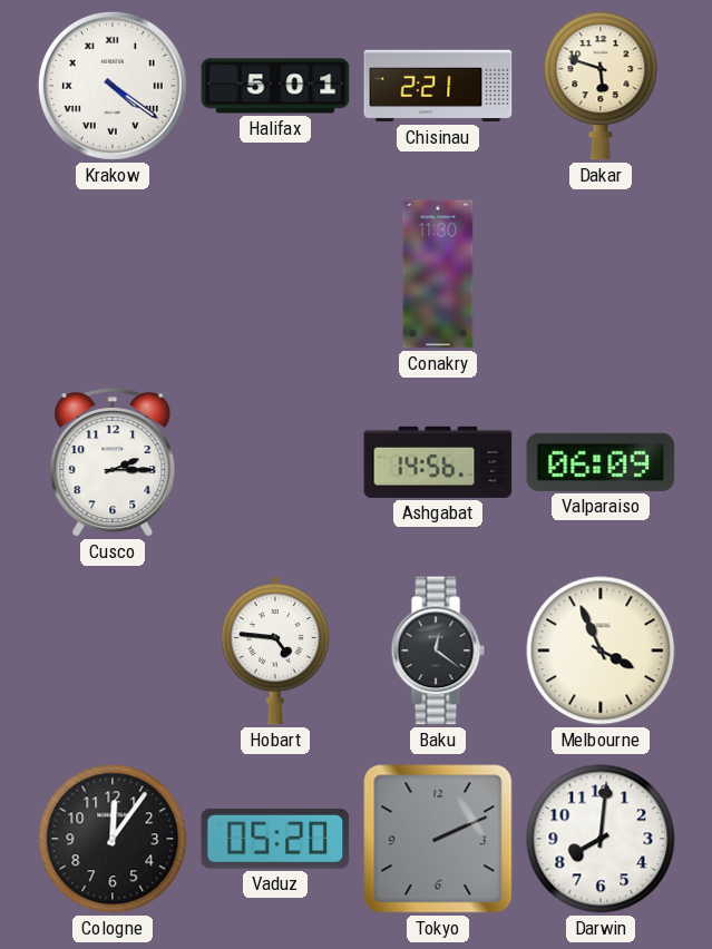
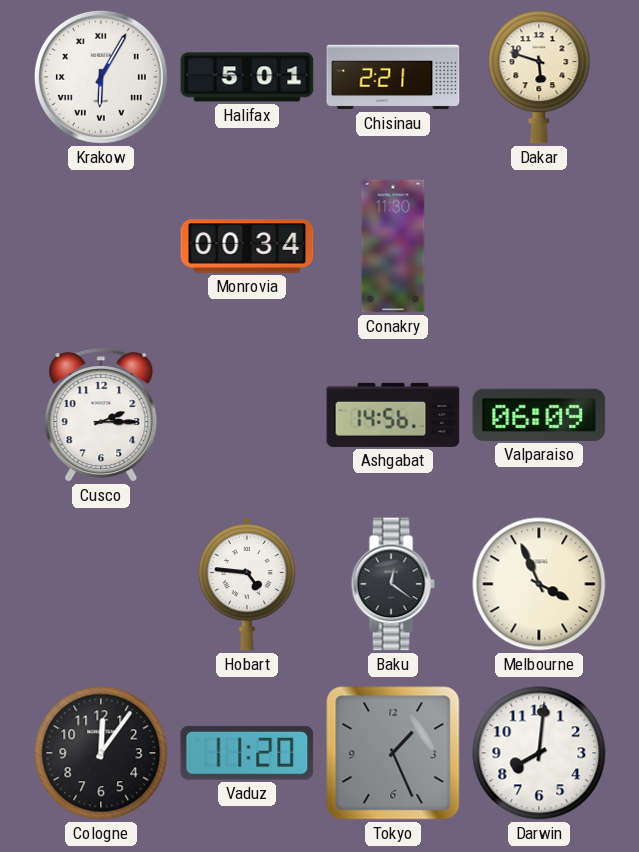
Krakow: 4:21 -> 6:05 (101, 77)
Monrovia: none -> 00:34 (247, 246)
Vaduz: 05:20 -> 11:20 (247, 753)
Tokyo: 2:11 -> 1:26 (393, 753)
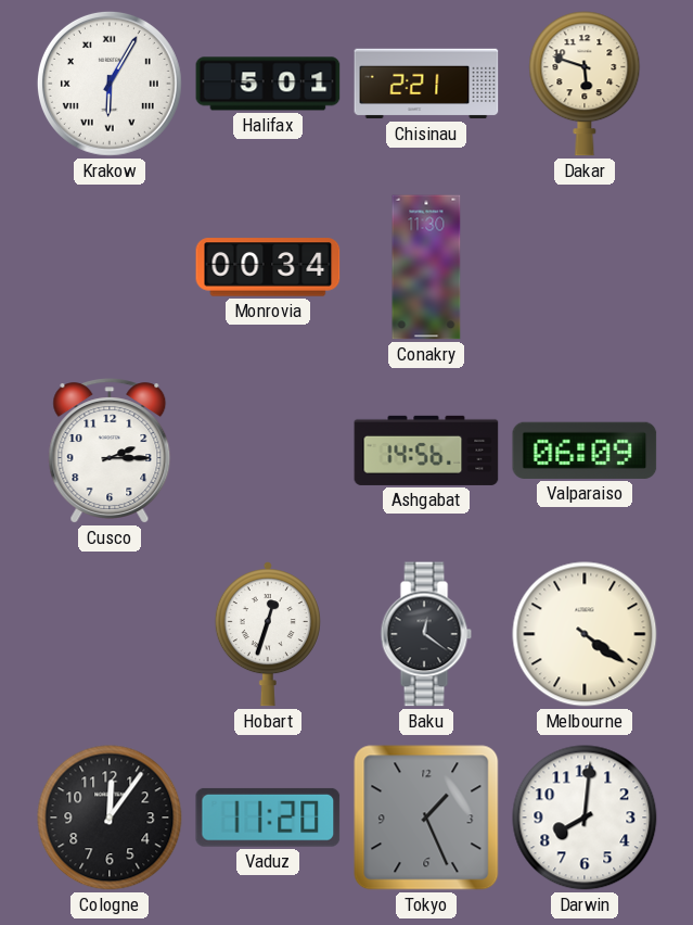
Hobart: 4:46 -> 12:33 (268, 635)
Melbourne: 3:56 -> 4:21 (585, 634)
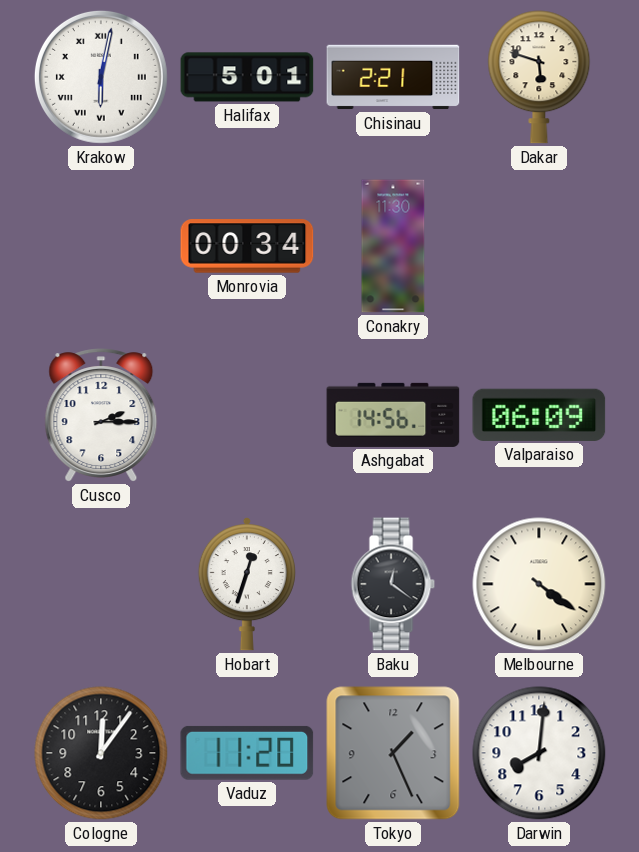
Krakow: 6:05 -> 6:02 (101, 77)
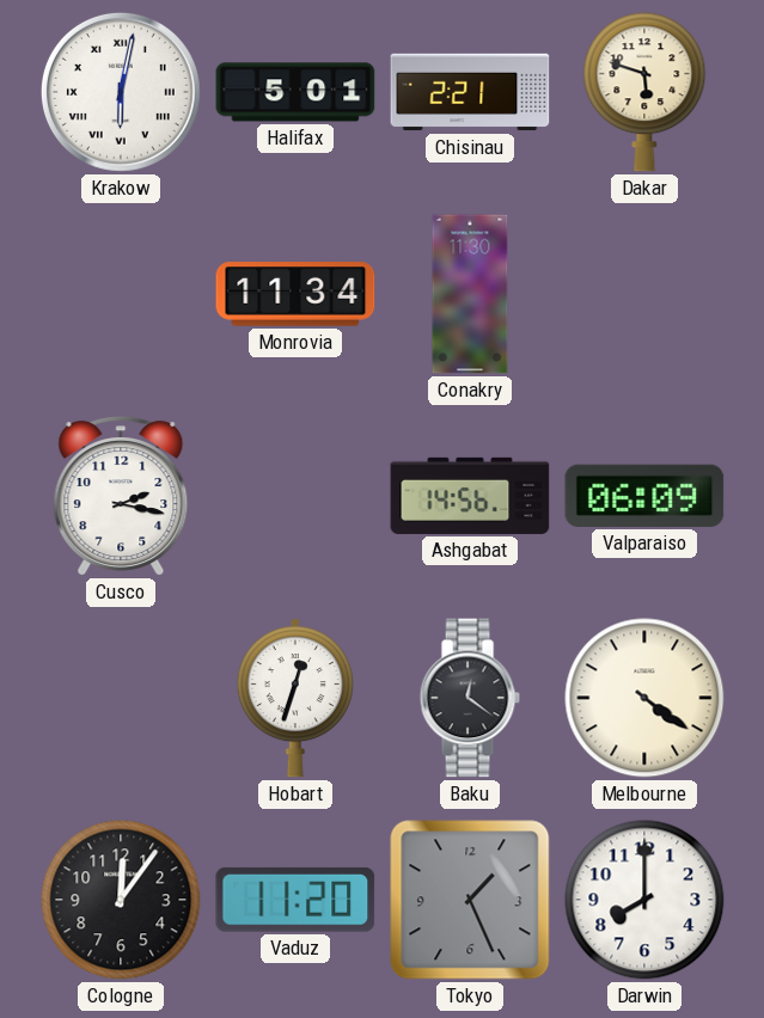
Monrovia: 00:34 -> 11:34 (295, 294)
Cusco: 2:15 -> 2:17 (121, 496)
Darwin: 8:01 -> 8:00 (644, 900)
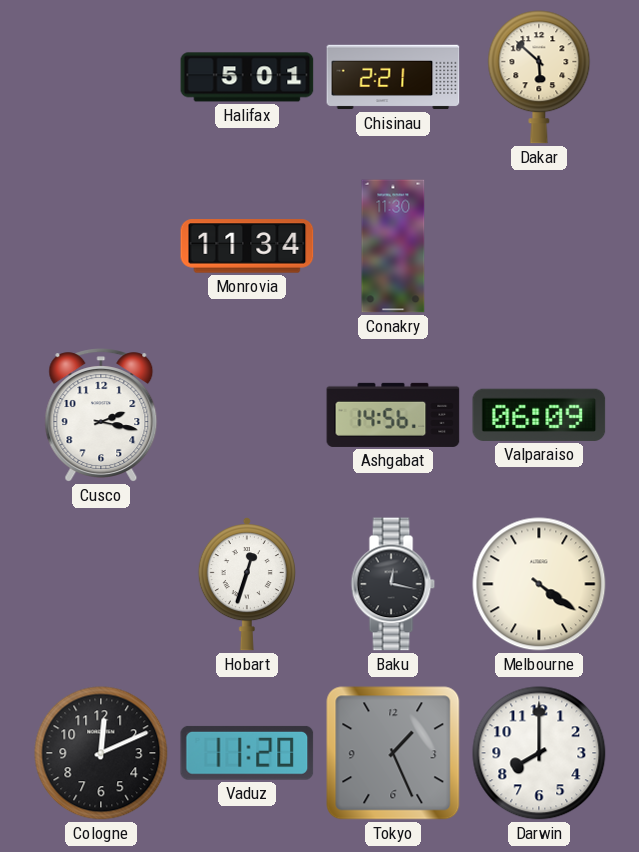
Krakow: 6:02 -> none (121, 92)
Dakar: 5:48 -> 5:52 (539, 77)
Baku: 12:21 -> 12:17 (393, 584)
Cologne: 12:06 -> 12:11 (101, 753)
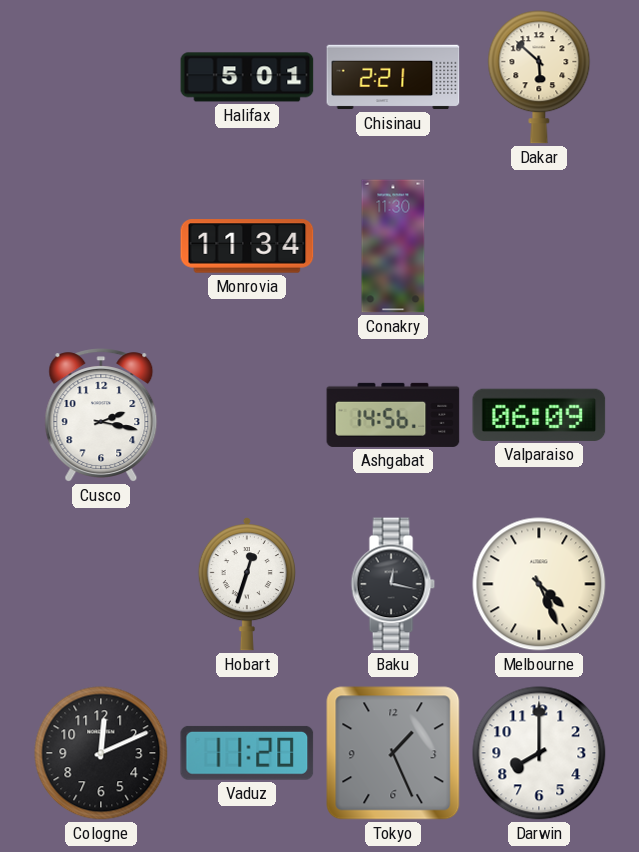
Melbourne: 4:21 -> 4:26 (539, 584)
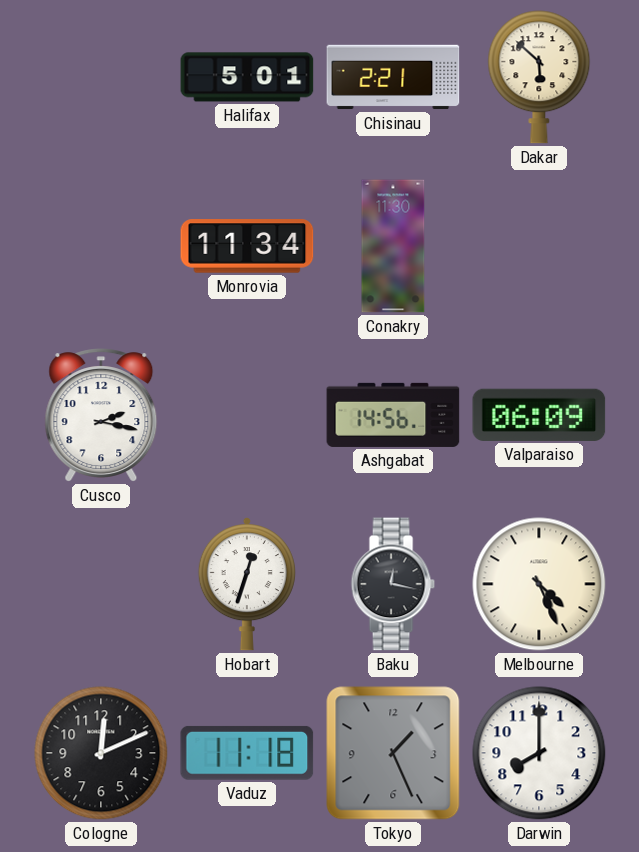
Vaduz: 11:20 -> 11:18 (247, 753)
